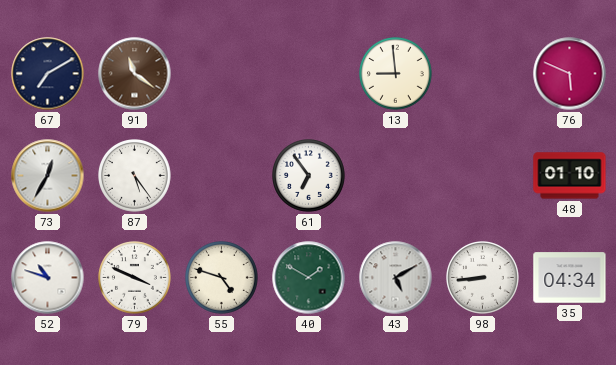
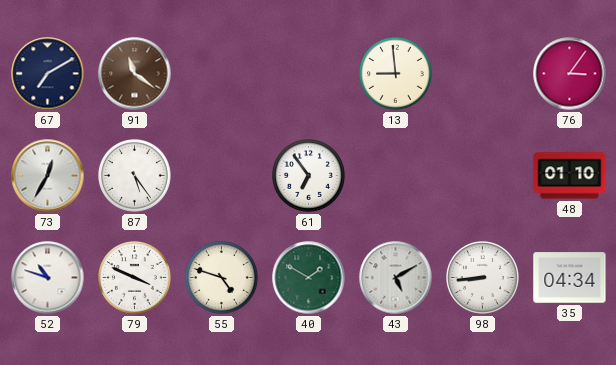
76: 5:49 -> 3:06 (570, 74)
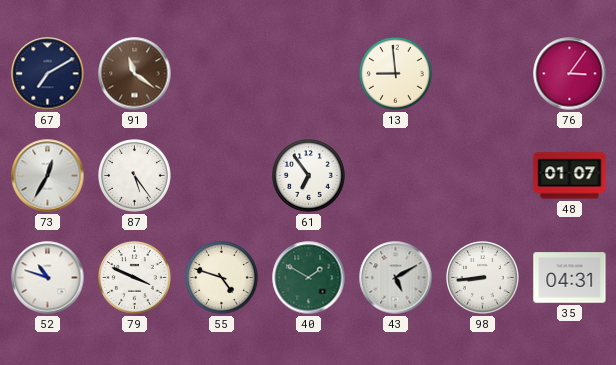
48: 01:10 -> 01:07 (570, 176)
35: 04:34 -> 04:31 (570, 278)
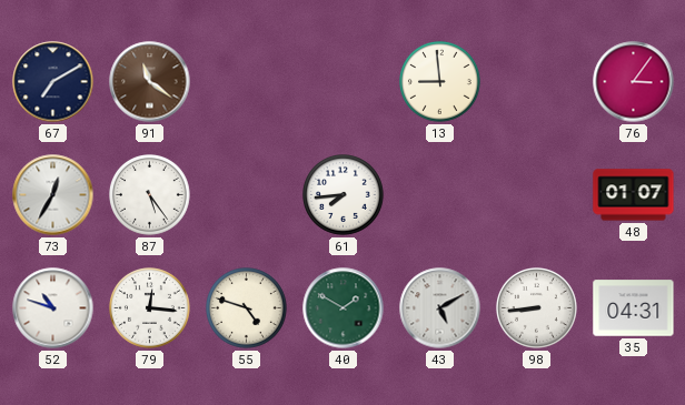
61: 6:54 -> 7:44 (344, 195)
79: 3:49 -> 12:16 (150, 308)
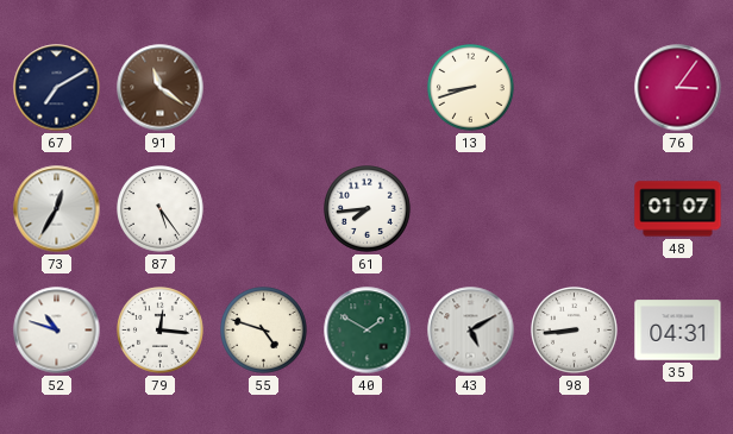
13: 8:59 -> 8:42 (471, 88)
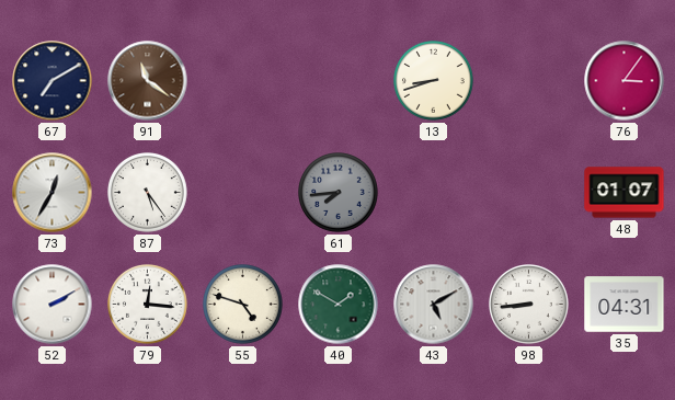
61 dial: white -> grey (339, 193)
52: 10:48 -> 2:10 (53, 305)
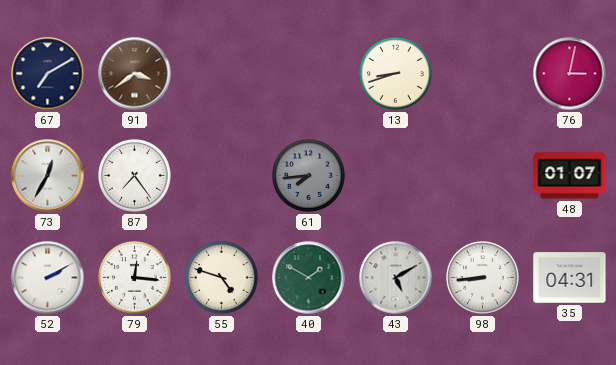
91: 11:21 -> 3:39 (135, 74)
76: 3:06 -> 3:02 (570, 74)
87: 5:24 -> 7:24 (135, 176)
